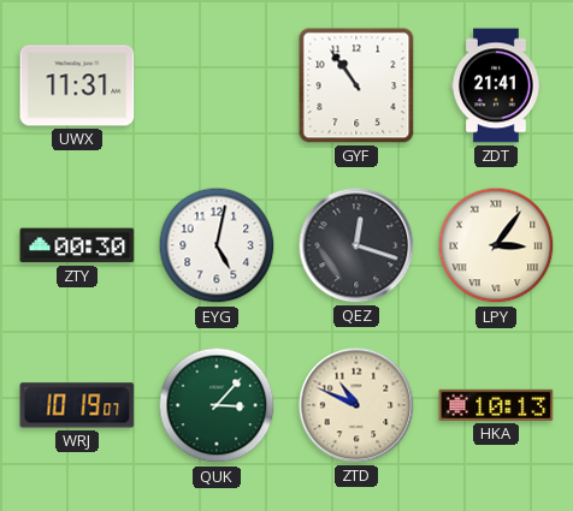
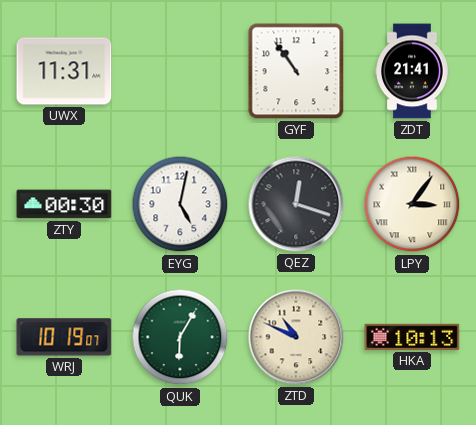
QUK: 3:07 -> 6:05 (180, 337)
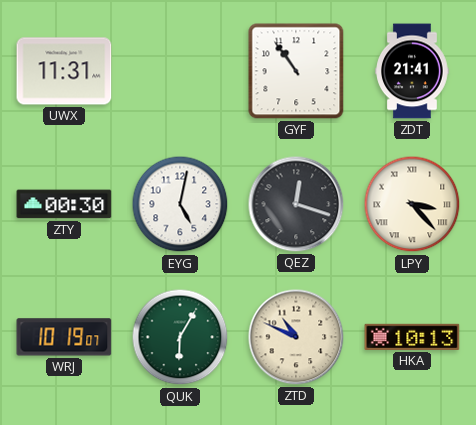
LPY: 3:06 -> 3:23 (412, 204)
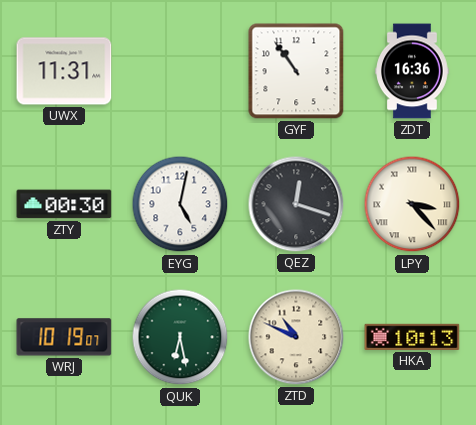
ZDT: 21:41 -> 16:36 (412, 71)
QUK: 6:05 -> 6:28 (180, 337)
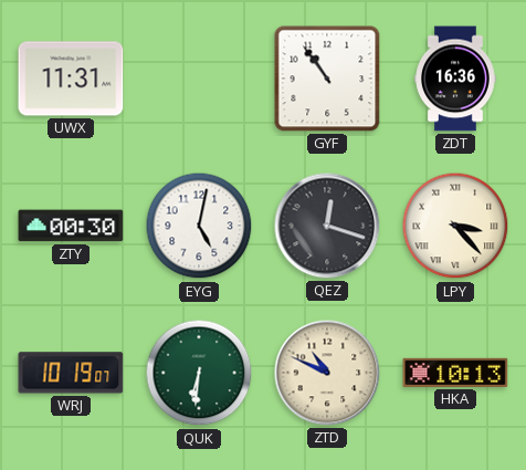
QUK: 6:28 -> 6:31 (199, 373)
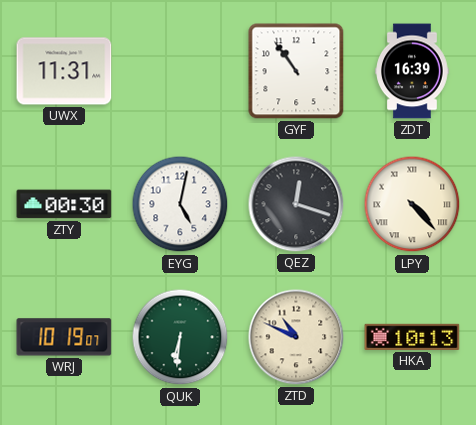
ZDT: 16:36 -> 16:39 (412, 71)
LPY: 3:23 -> 4:23 (412, 204)
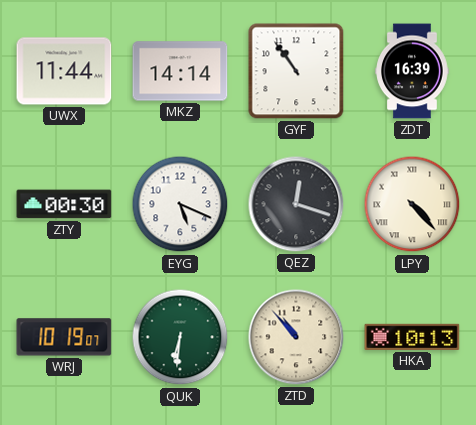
UWX: 11:31 -> 11:44 (64, 71)
MKZ: none -> 14:14 (180, 71)
EYG: 5:02 -> 5:19 (180, 204)
ZTD: 10:49 -> 10:53 (296, 337)
